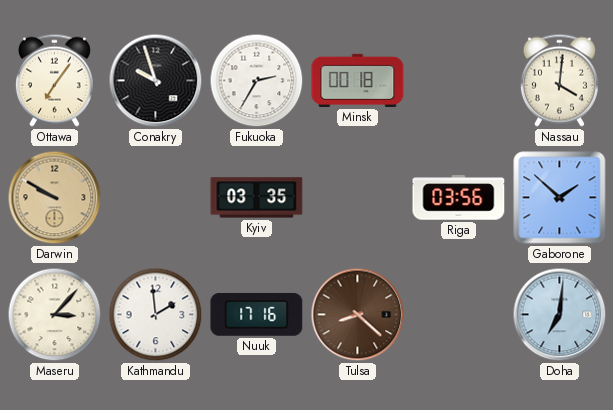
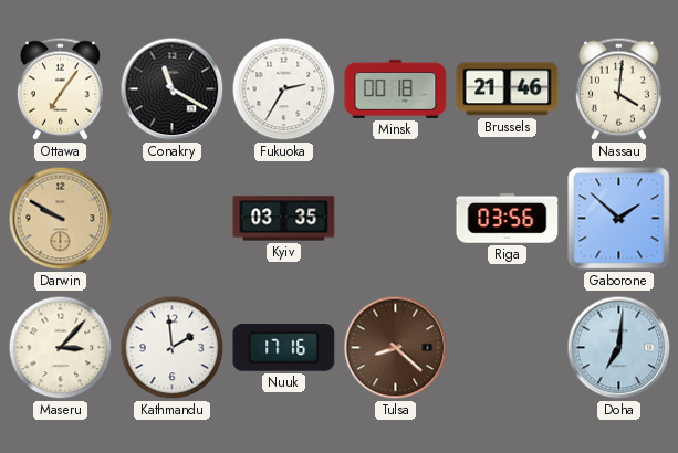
Conakry: 9:57 -> 11:20 (173, 89)
Brussels: none -> 21:46 (508, 89)
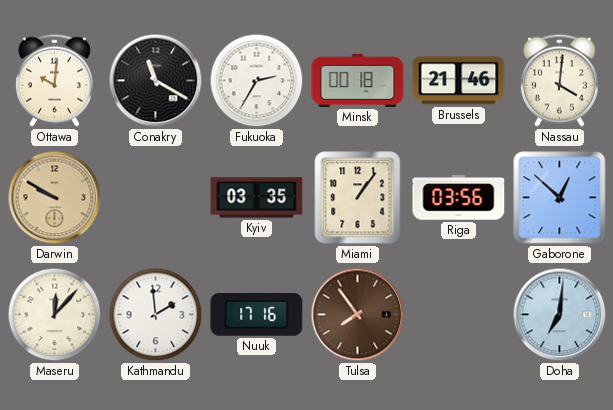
Ottawa: 7:06 -> 10:01 (54, 80)
Miami: none -> 1:06 (358, 198)
Gaborone: 1:52 -> 12:52 (560, 198)
Maseru: 3:07 -> 12:07 (55, 315)
Tulsa: 8:22 -> 7:54 (358, 315)
